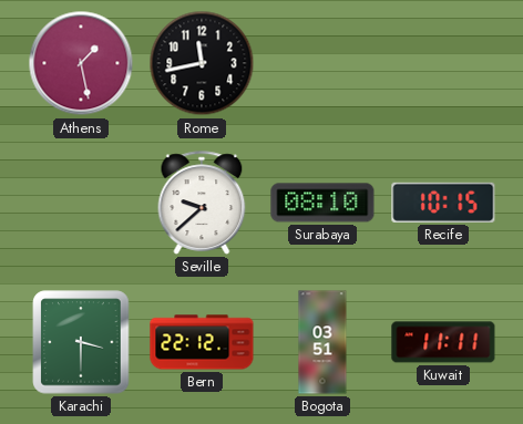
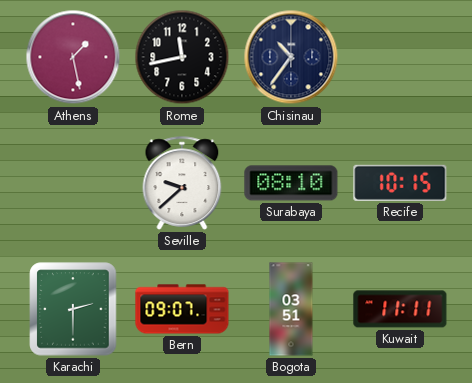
Chisinau: none -> 10:36 (291, 57)
Karachi: 3:30 -> 2:30 (73, 309)
Bern: 22:12 -> 09:07 (182, 309)
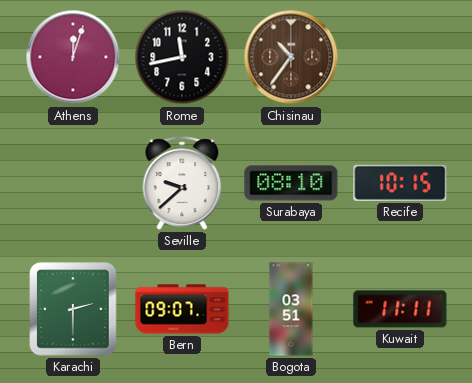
Athens: 1:28 -> 12:03 (73, 57)
Chisinau dial: navy -> brown (291, 57)
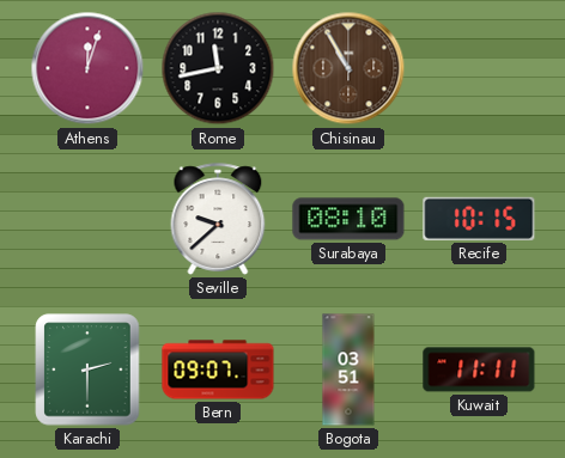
Chisinau: 10:36 -> 10:55 (348, 68)
